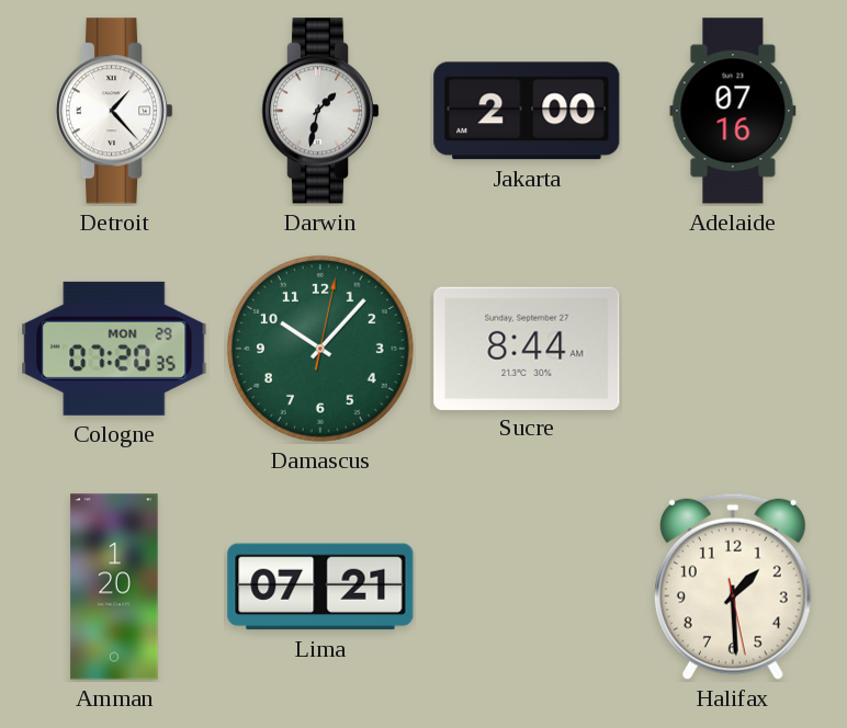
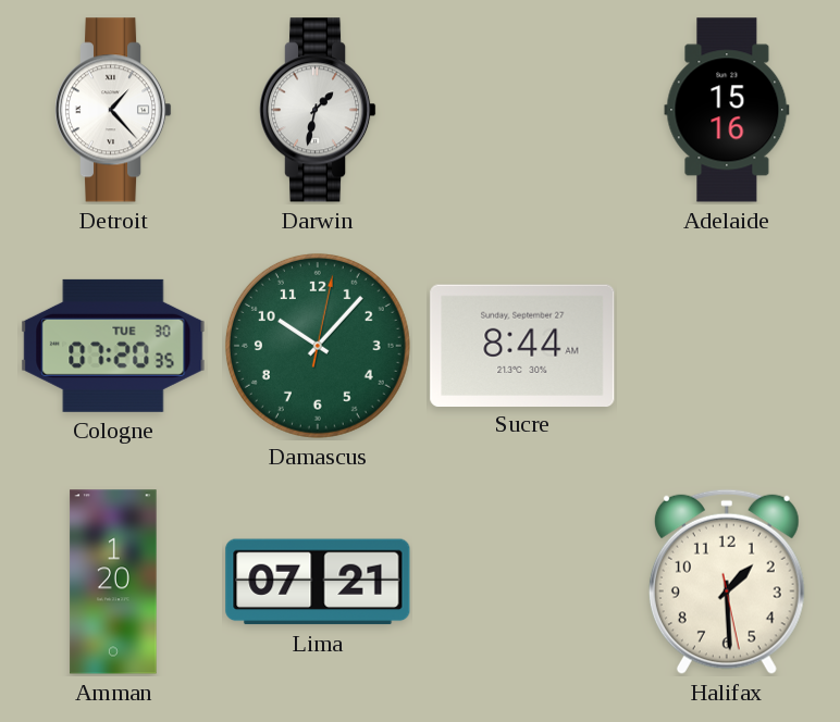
Jakarta: 2:00 -> none (527, 111)
Adelaide: 07:16 -> 15:16 (727, 110)
Cologne date: MON 29 -> TUE 30 (113, 346)
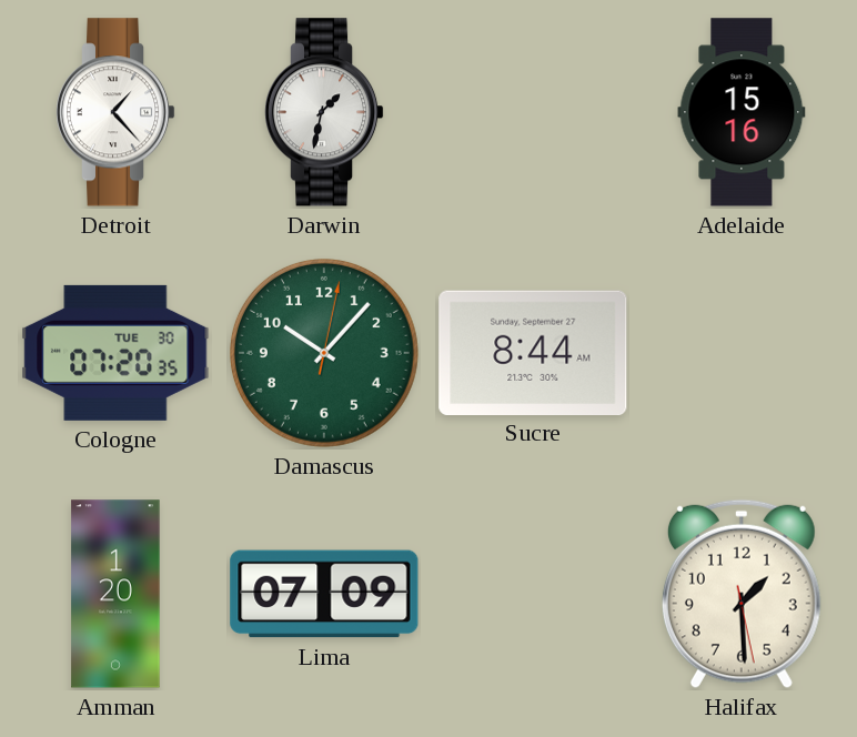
Lima: 07:21 -> 07:09 (324, 594)
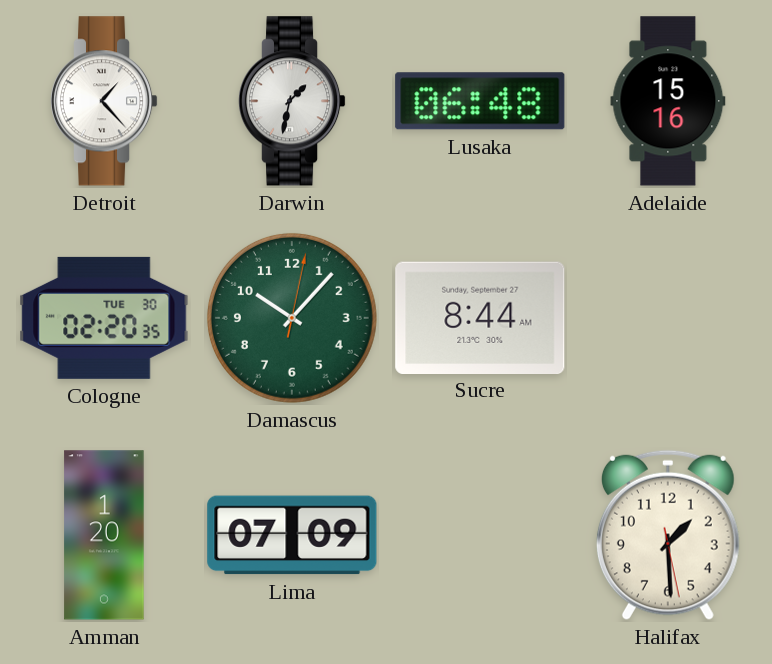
Lusaka: none -> 06:48 (480, 101)
Cologne: 07:20 -> 02:20 (104, 318)
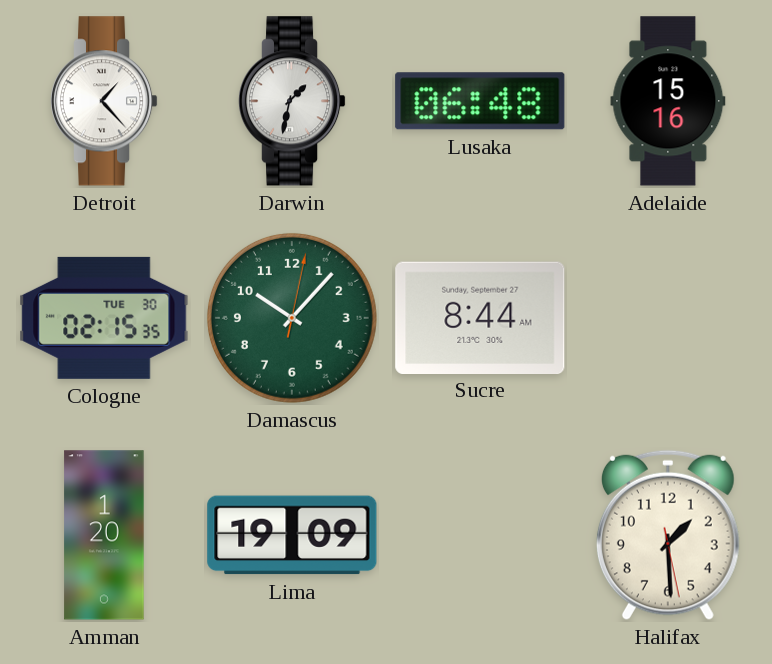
Cologne: 02:20 -> 02:15 (104, 318)
Lima: 07:09 -> 19:09 (292, 535)
